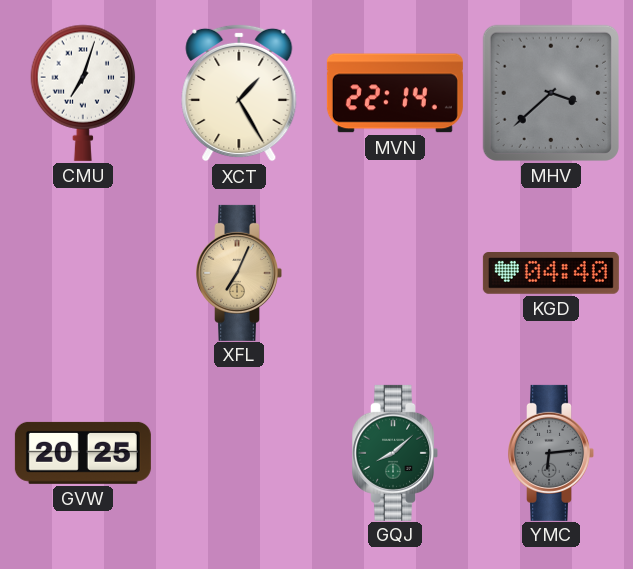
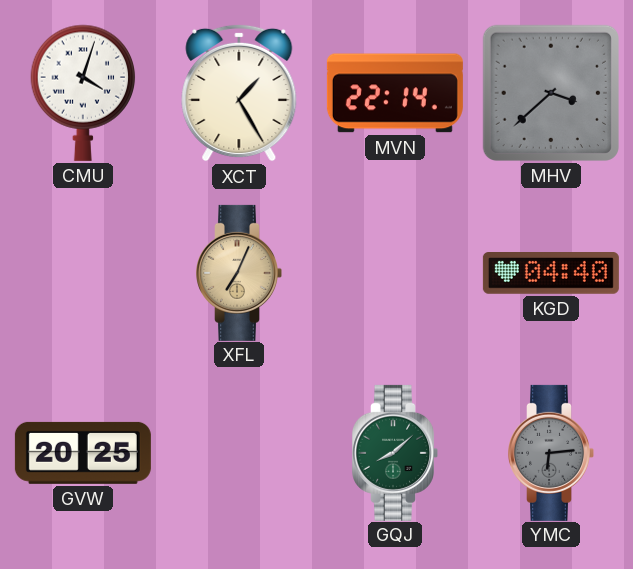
CMU: 7:03 -> 4:03 (83, 93)
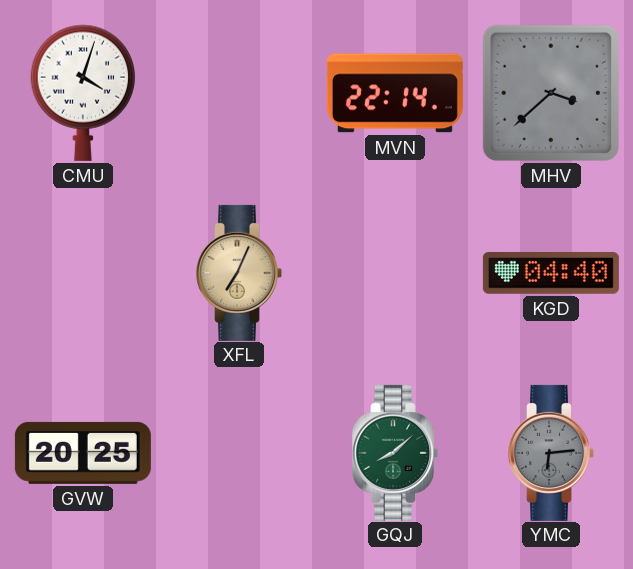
XCT: 1:25 -> none (239, 93)
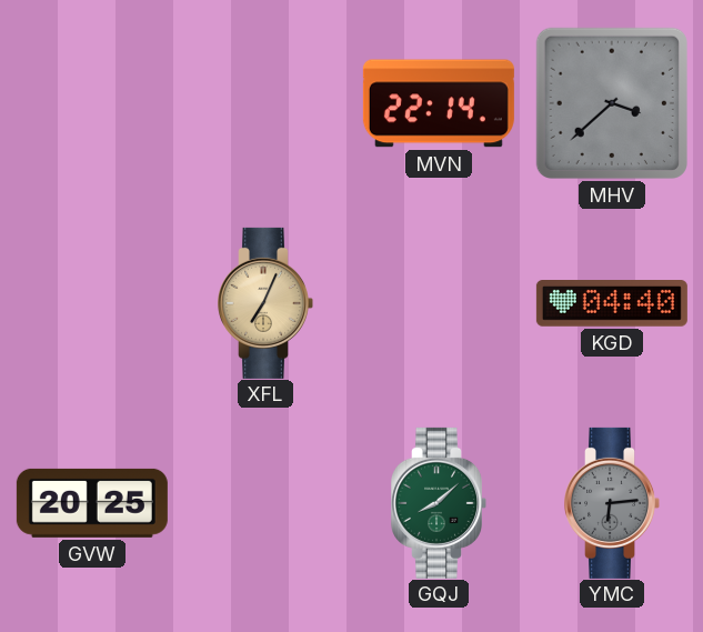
CMU: 4:03 -> none (83, 93)
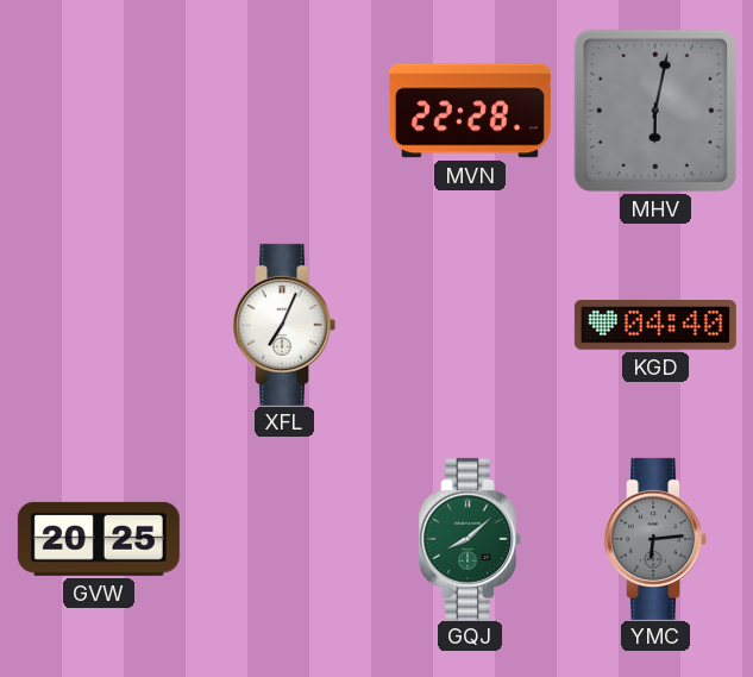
MVN: 22:14 -> 22:28 (470, 111)
MHV: 3:38 -> 6:02 (655, 111)
XFL dial: champagne -> white (284, 325)
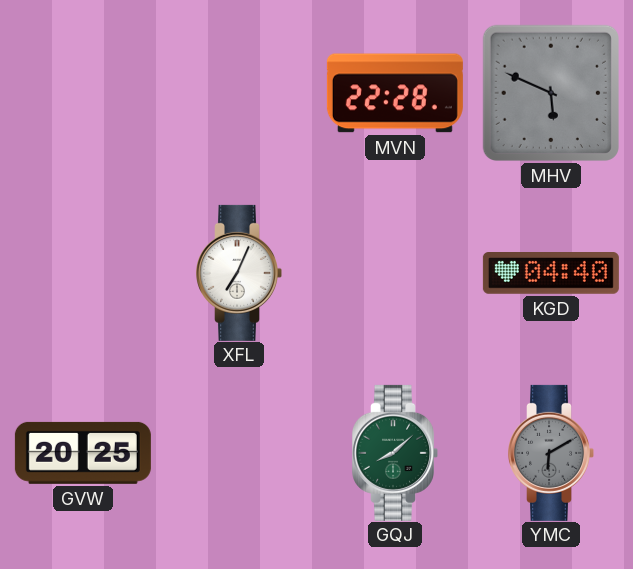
MHV: 6:02 -> 5:49 (551, 93)
YMC: 6:14 -> 6:10 (551, 453)
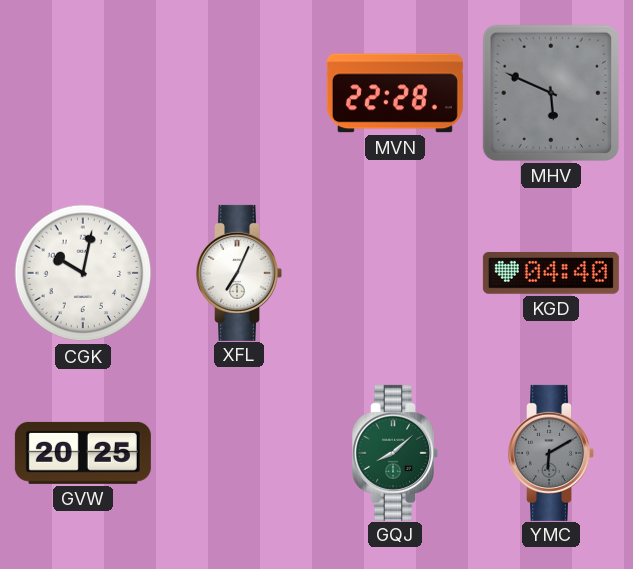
CGK: none -> 10:02 (83, 273)
